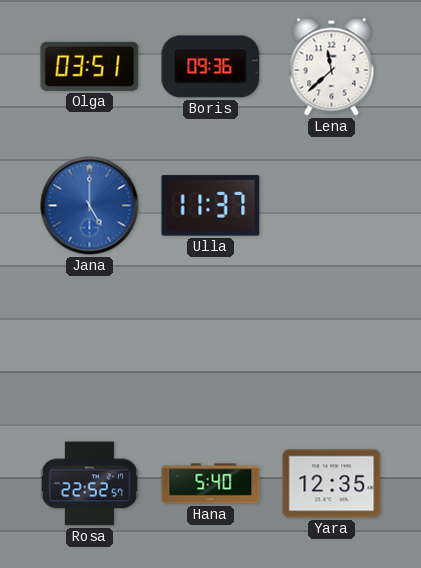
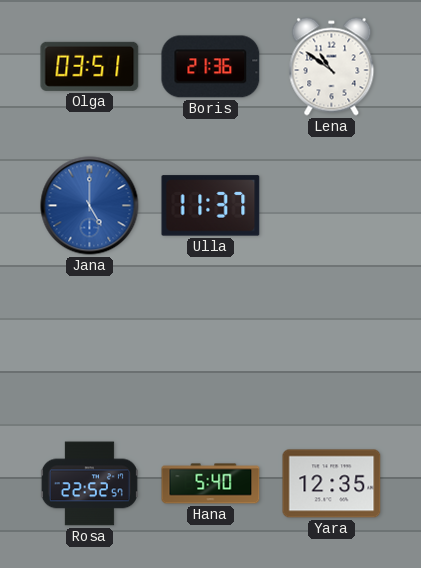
Boris: 09:36 -> 21:36 (211, 67)
Lena: 11:38 -> 10:51 (332, 67)
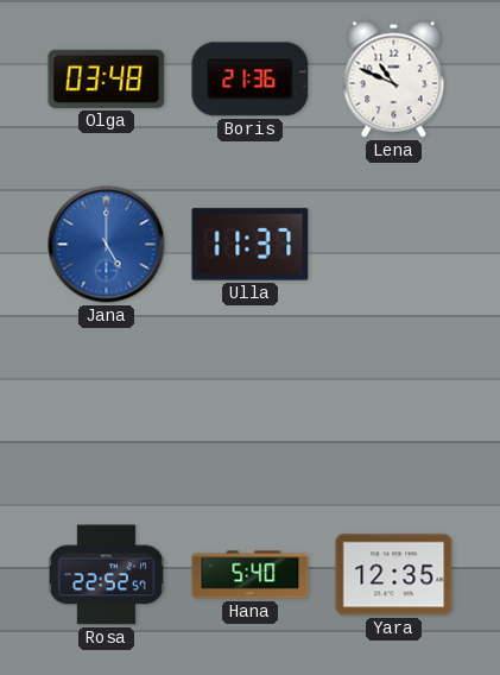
Olga: 03:51 -> 03:48 (107, 78)
Lena: 10:51 -> 10:49 (394, 80)
